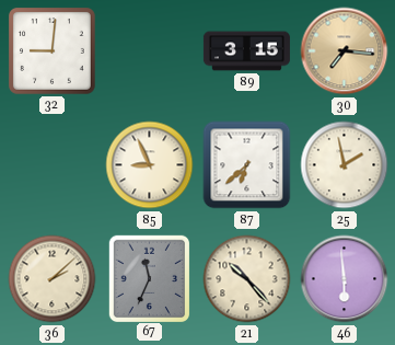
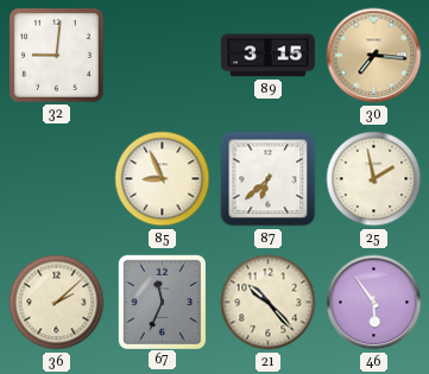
46: 5:59 -> 5:54 (374, 303)
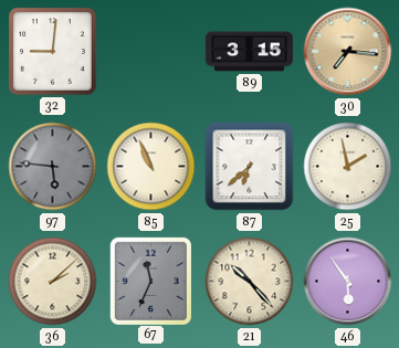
97: none -> 5:46 (53, 167)
85: 8:56 -> 10:56 (151, 167)
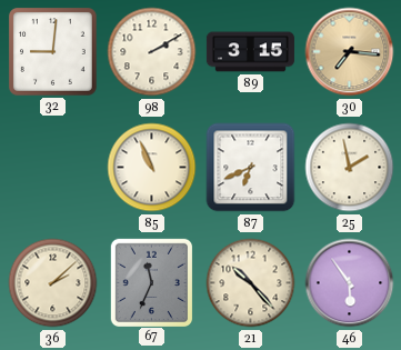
98: none -> 2:10 (152, 52)
97: 5:46 -> none (53, 167)
87: 6:38 -> 6:41 (251, 168)
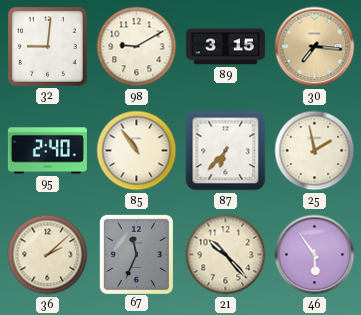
98: 2:10 -> 9:10 (137, 47)
95: none -> 2:40 (47, 151)
85: 10:56 -> 10:54 (137, 151)
87: 6:41 -> 6:37 (226, 151)
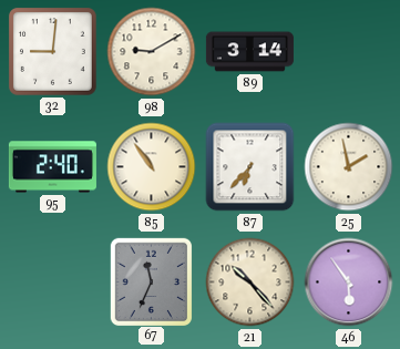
89: 3:15 -> 3:14 (249, 52)
30: 7:16 -> none (315, 47)
36: 2:08 -> none (48, 255)
